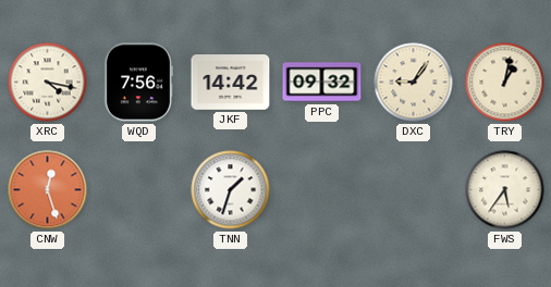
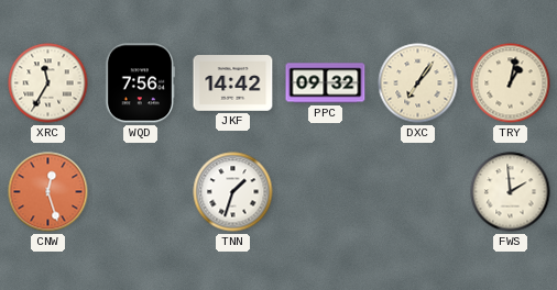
XRC: 4:17 -> 11:35 (48, 83)
DXC: 9:06 -> 7:06 (418, 83)
FWS: 5:36 -> 1:59 (511, 192)
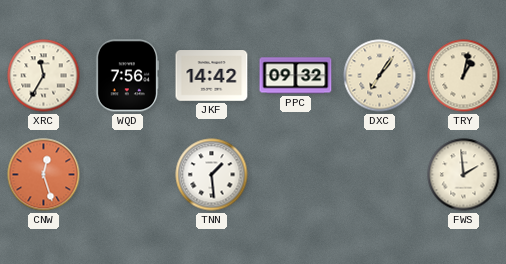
TNN: 1:33 -> 1:29 (212, 175)
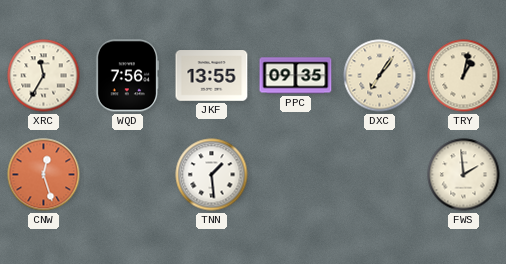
JKF: 14:42 -> 13:55 (212, 76)
PPC: 09:32 -> 09:35 (296, 76)
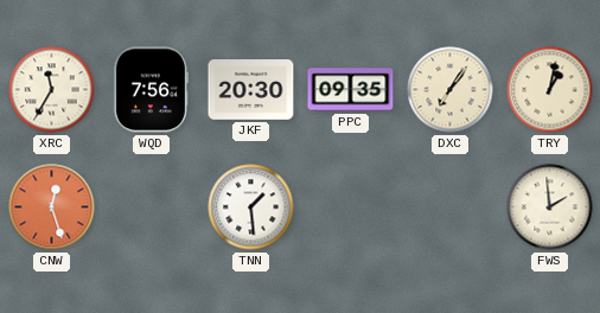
JKF: 13:55 -> 20:30 (251, 90)
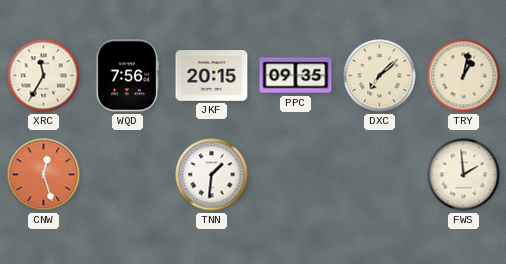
JKF: 20:30 -> 20:15 (212, 76)
DXC: 7:06 -> 7:08 (380, 76)
TNN: 1:29 -> 1:31 (212, 175)
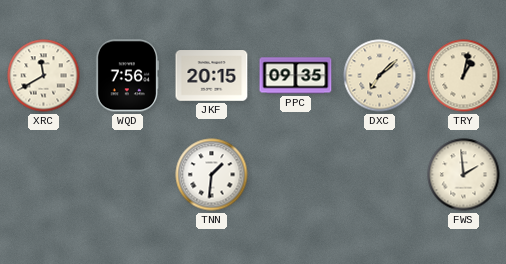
XRC: 11:35 -> 11:40 (44, 76)
CNW: 12:27 -> none (44, 175)
